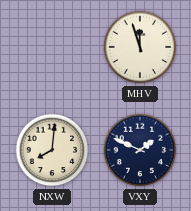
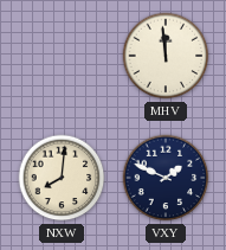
MHV: 11:57 -> 11:59 (166, 56)
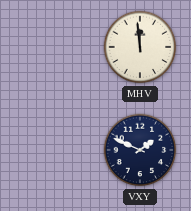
NXW: 8:01 -> none (62, 178)
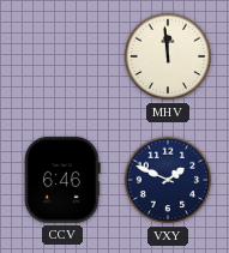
CCV: none -> 6:46 (64, 180)
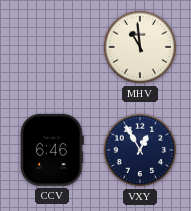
MHV: 11:59 -> 10:59 (140, 47)
VXY: 1:49 -> 12:55 (140, 150)
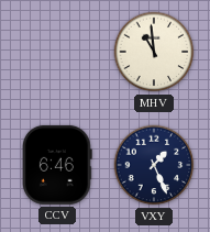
VXY: 12:55 -> 1:26 (154, 165)
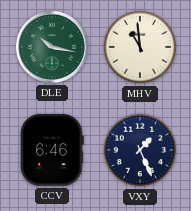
DLE: none -> 10:17 (52, 47)
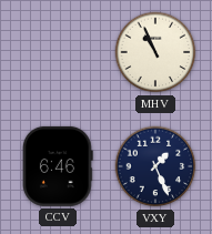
DLE: 10:17 -> none (52, 47)
MHV: 10:59 -> 10:56 (155, 52)
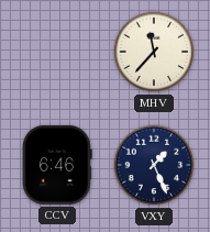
MHV: 10:56 -> 11:37 (154, 52)
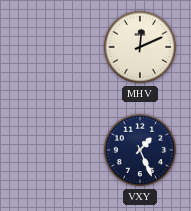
MHV: 11:37 -> 12:11 (140, 47)
CCV: 6:46 -> none (58, 165)
